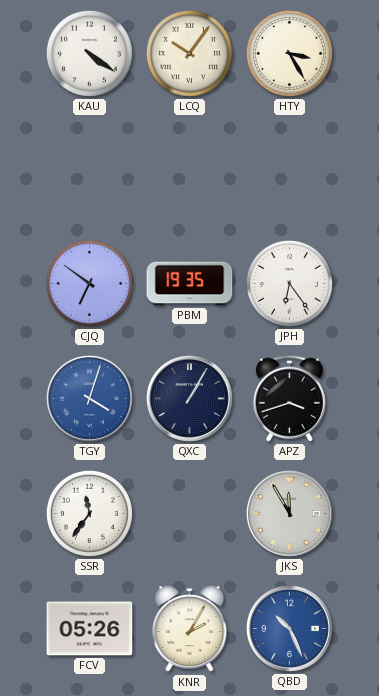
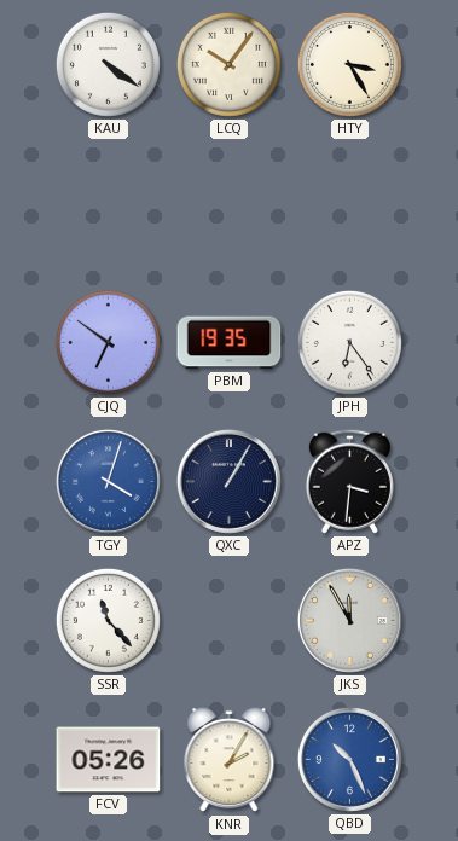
APZ: 3:42 -> 3:31 (349, 481)
SSR: 11:36 -> 11:23 (108, 620)
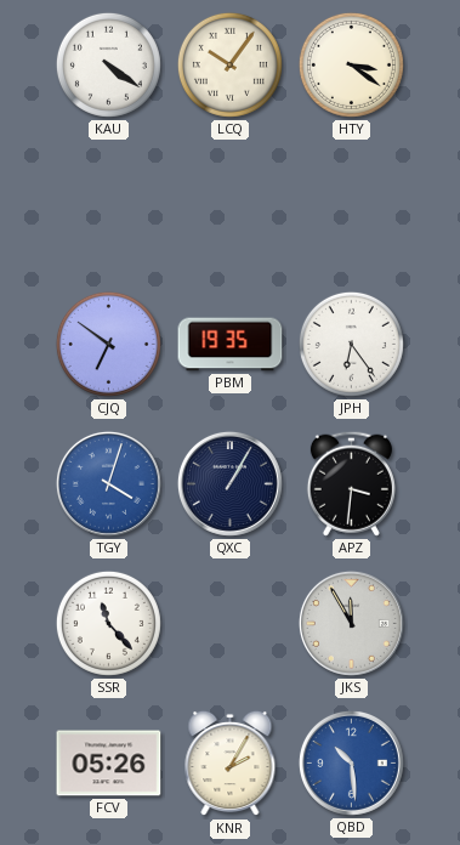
HTY: 3:25 -> 3:21 (351, 64)
QBD: 10:26 -> 10:29 (351, 762)
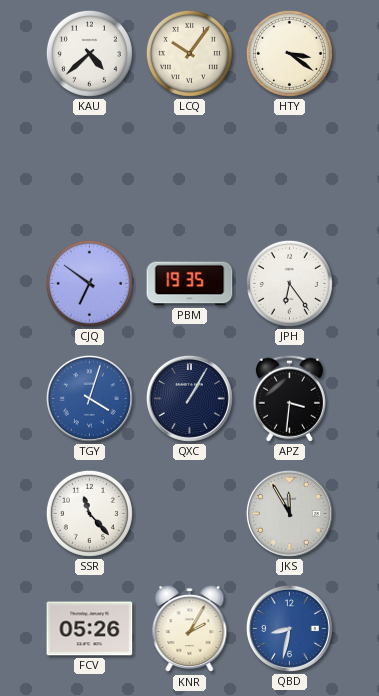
KAU: 4:21 -> 4:38 (89, 53)
QBD: 10:29 -> 8:32 (289, 628)
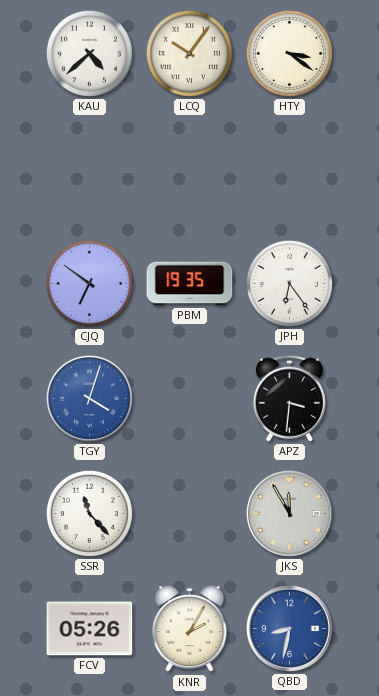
QXC: 1:05 -> none (189, 398)
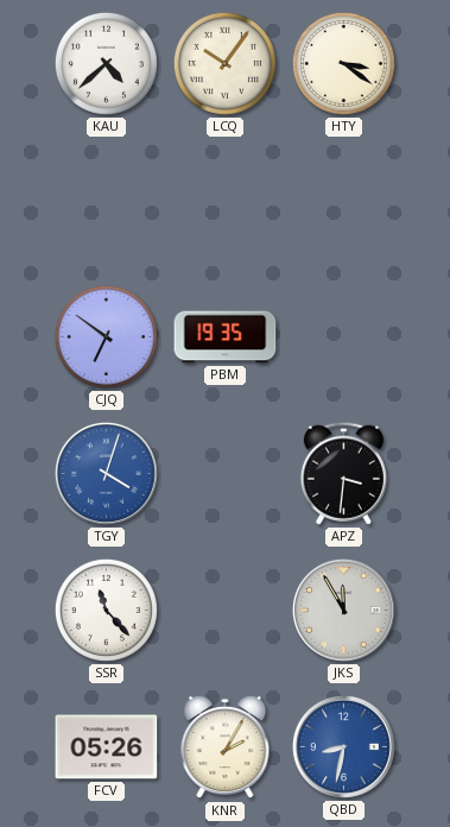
JPH: 6:24 -> none (289, 283)
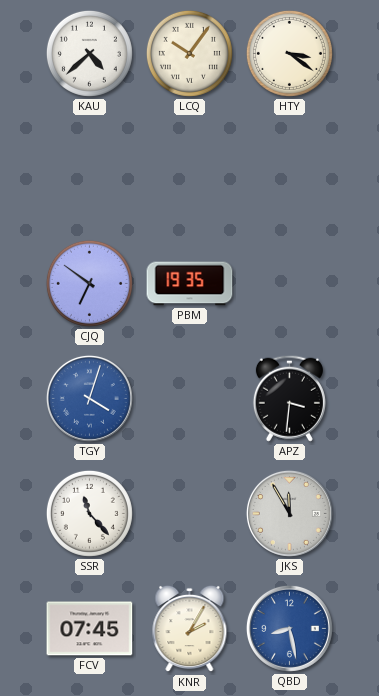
FCV: 05:26 -> 07:45 (90, 629)
QBD: 8:32 -> 8:28 (289, 628)
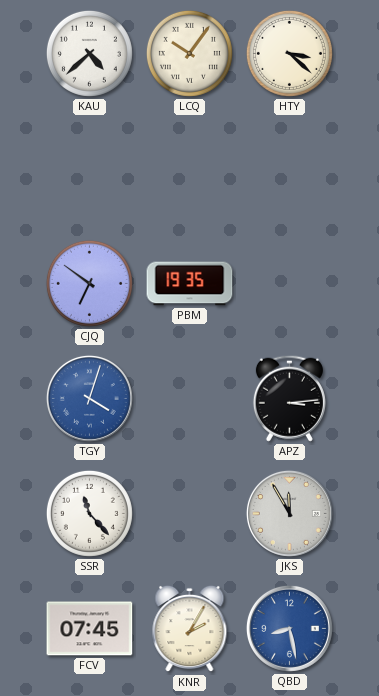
HTY: 3:21 -> 3:22 (289, 53)
APZ: 3:31 -> 3:14 (289, 398)
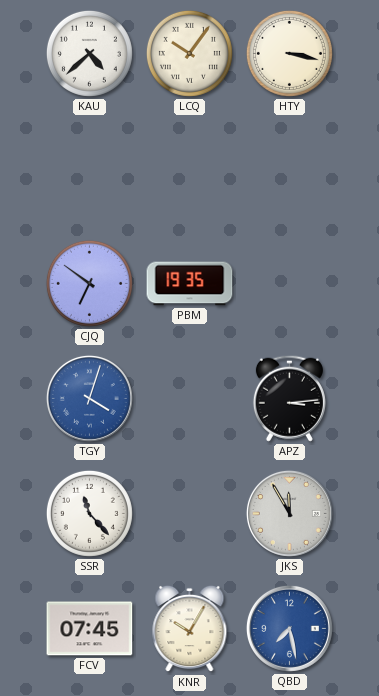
HTY: 3:22 -> 3:17 (289, 53)
KNR: 2:05 -> 10:05 (190, 629)
QBD: 8:28 -> 7:28 (289, 628)
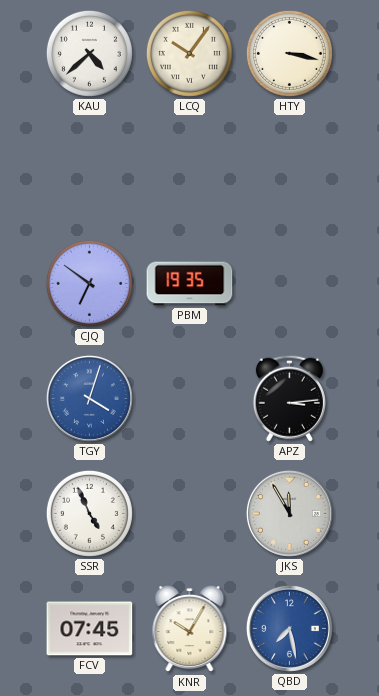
SSR: 11:23 -> 4:56 (89, 513)
